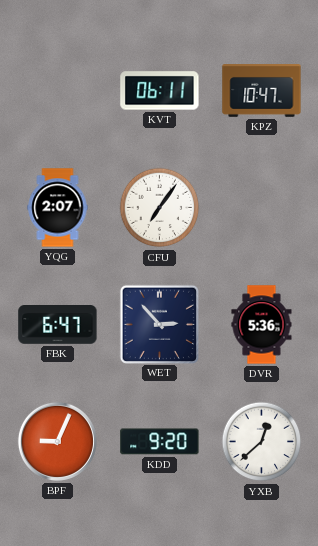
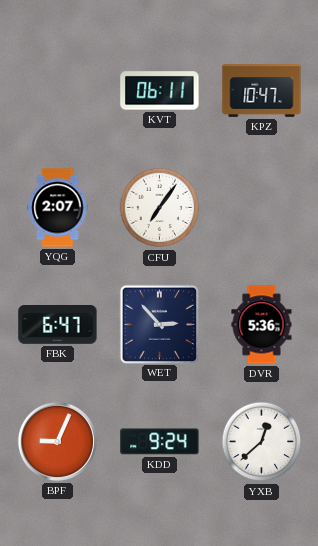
KDD: 9:20 -> 9:24 (160, 442)
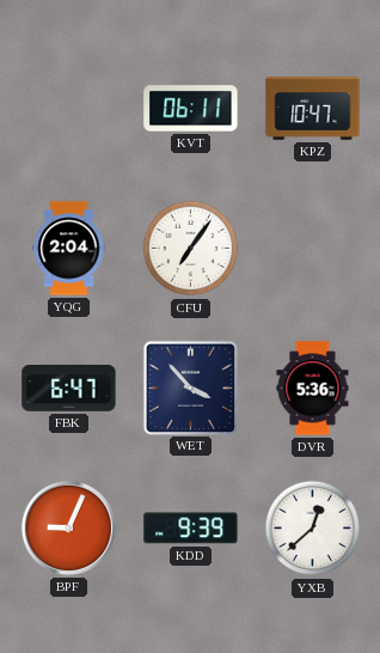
YQG: 2:07 -> 2:04 (69, 249)
WET: 2:53 -> 3:53 (190, 387)
KDD: 9:24 -> 9:39 (191, 529)
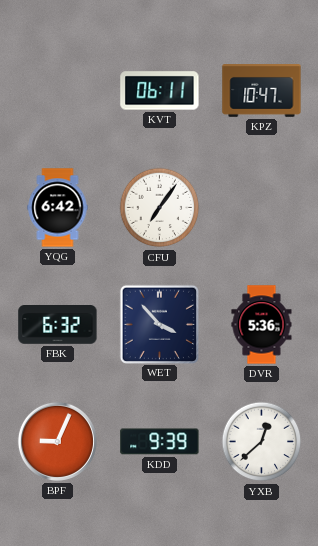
YQG: 2:04 -> 6:42 (58, 208)
FBK: 6:47 -> 6:32 (58, 325)
